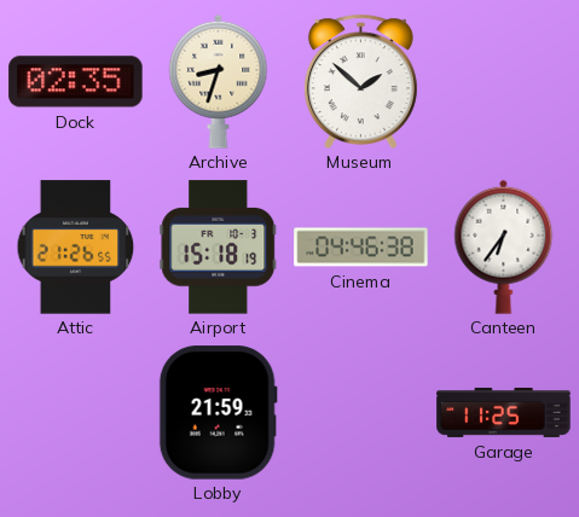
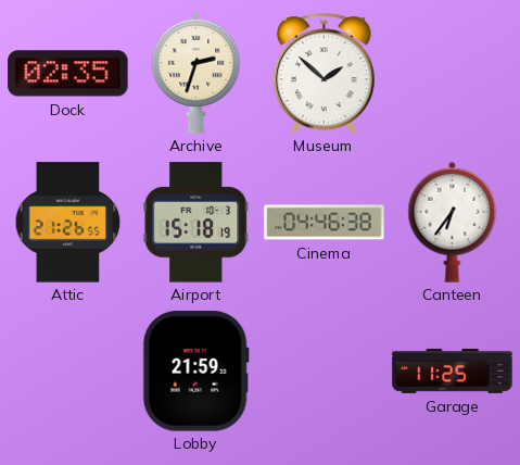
Archive: 8:33 -> 2:33 (196, 73)
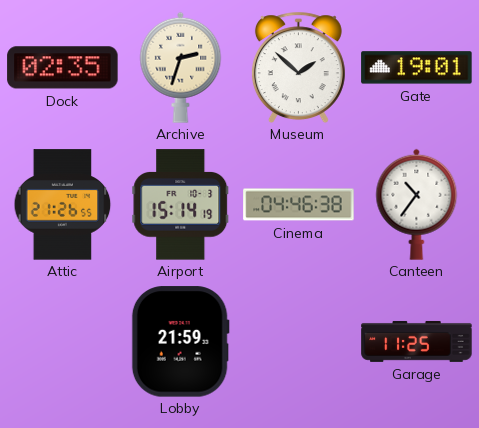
Gate: none -> 19:01 (417, 68)
Airport: 15:18 -> 15:14 (181, 205)
Canteen: 6:36 -> 10:36 (417, 204)
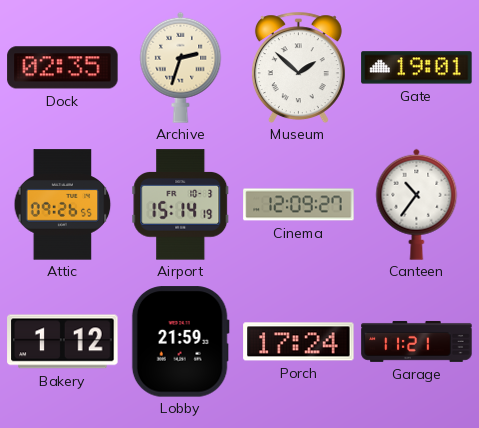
Attic: 21:26 -> 09:26 (63, 205)
Cinema: 04:46 -> 12:09 (299, 205)
Bakery: none -> 1:12 (63, 342)
Porch: none -> 17:24 (299, 342)
Garage: 11:25 -> 11:21 (417, 341)
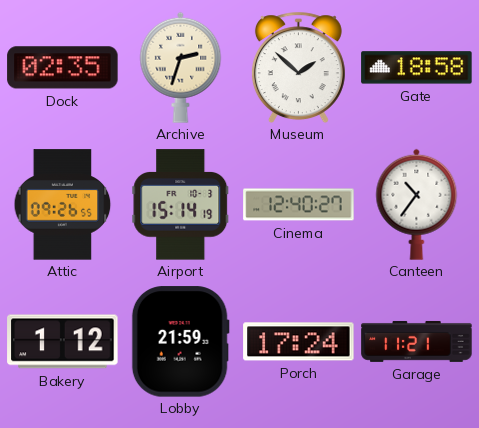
Gate: 19:01 -> 18:58 (417, 68)
Cinema: 12:09 -> 12:40 (299, 205)
